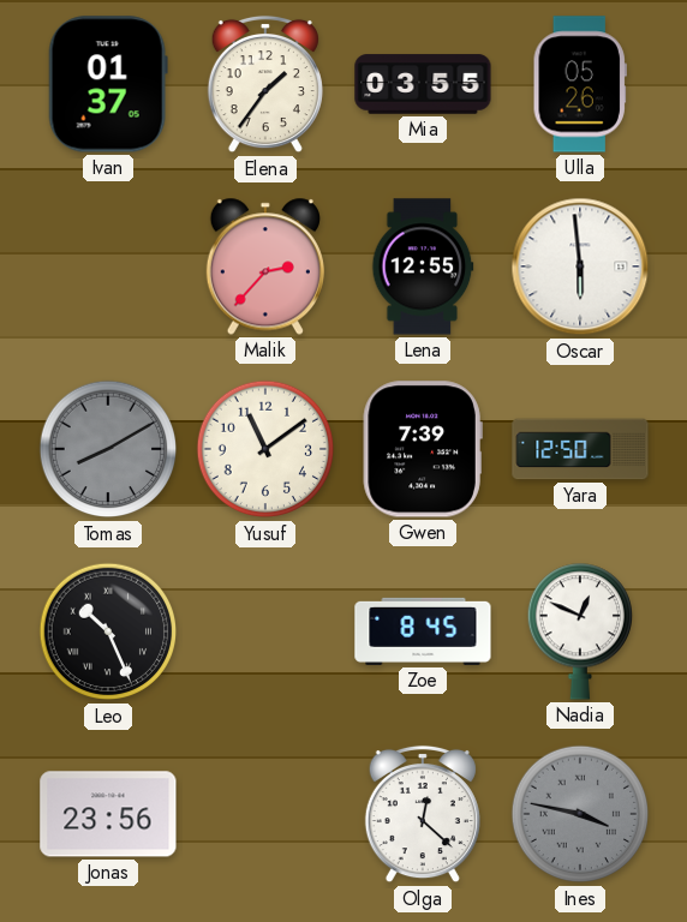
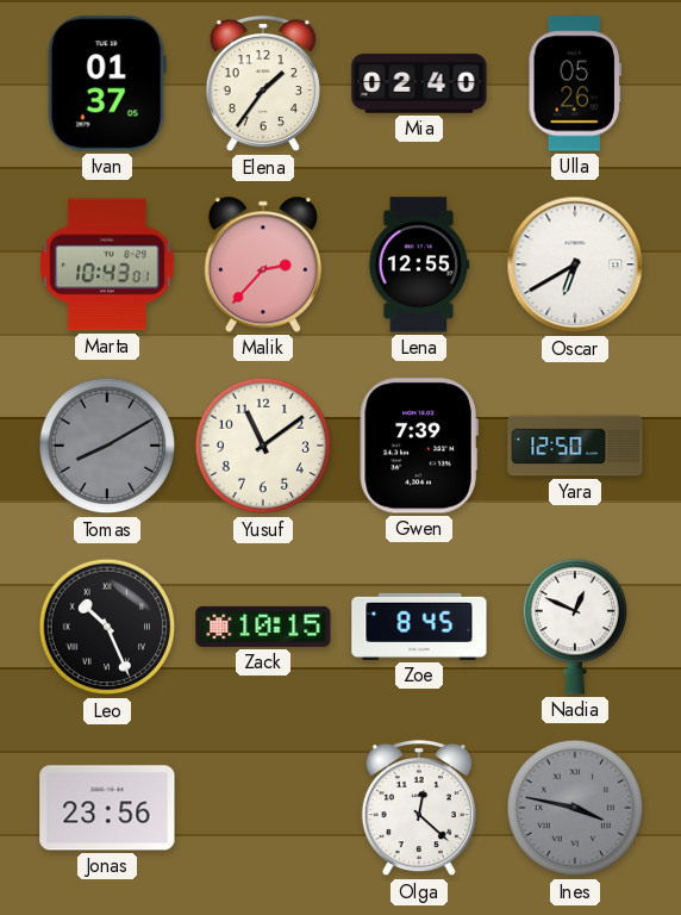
Mia: 03:55 -> 02:40 (419, 83)
Marta: none -> 10:43 (108, 264)
Oscar: 5:59 -> 6:40 (575, 264)
Zack: none -> 10:15 (263, 627)
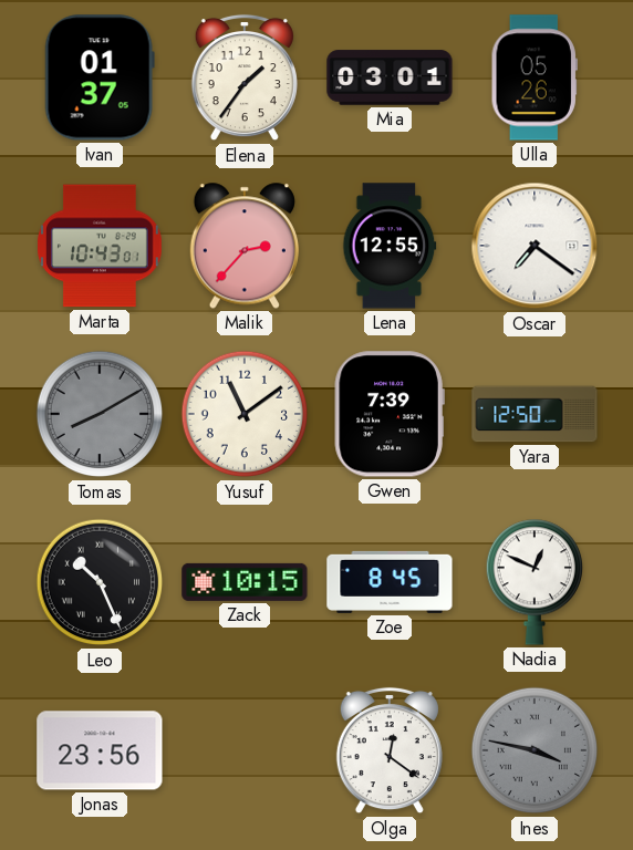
Mia: 02:40 -> 03:01 (390, 77)
Oscar: 6:40 -> 7:21 (535, 246)
Olga: 12:22 -> 12:21 (390, 750)
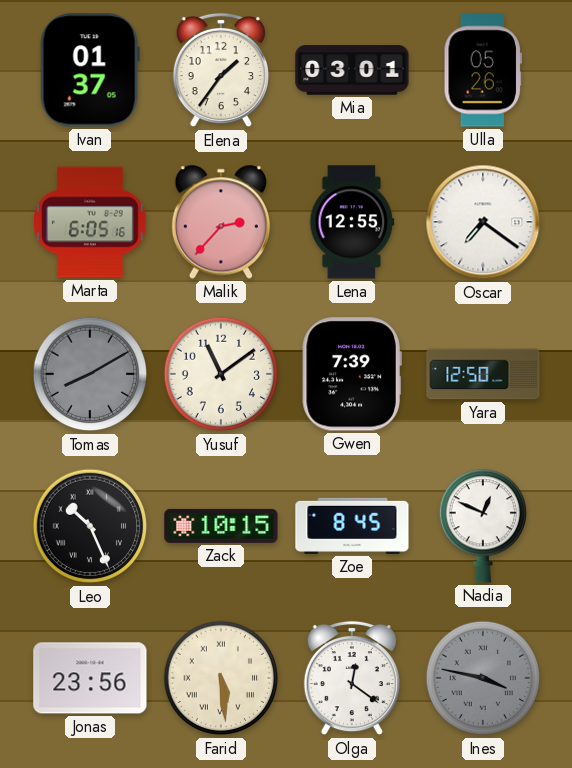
Marta: 10:43 -> 6:05 (91, 222)
Farid: none -> 5:29 (221, 678)
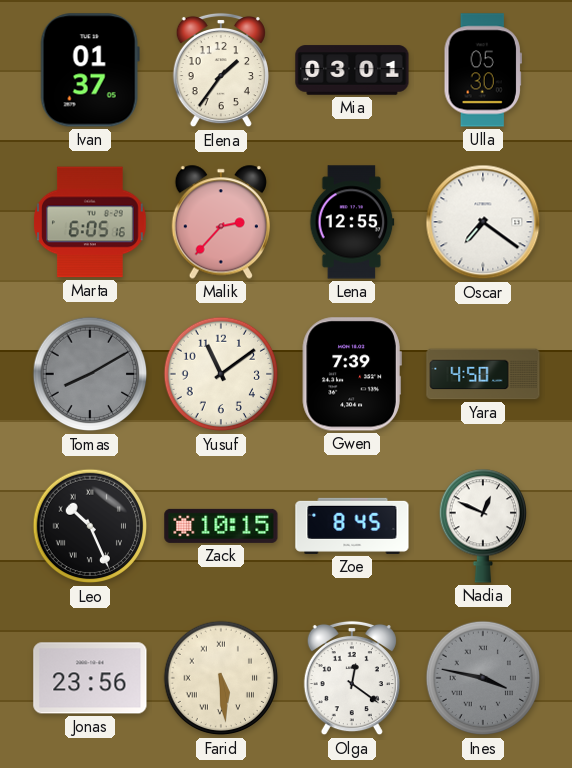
Ulla: 05:26 -> 05:30 (483, 70)
Yara: 12:50 -> 4:50 (483, 374)
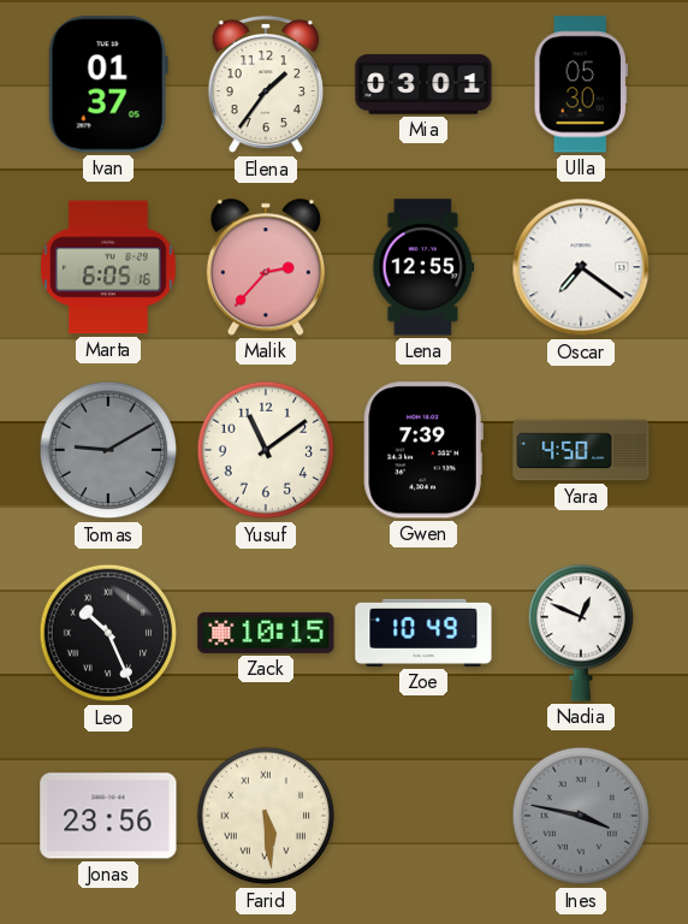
Tomas: 8:10 -> 9:10 (108, 450)
Zoe: 8:45 -> 10:49 (423, 633)
Olga: 12:21 -> none (352, 678)
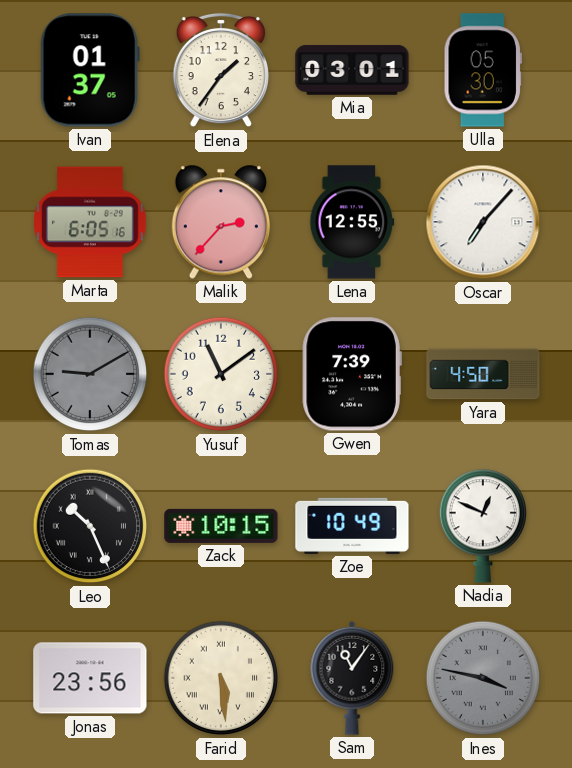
Oscar: 7:21 -> 7:07 (483, 222)
Sam: none -> 11:06 (352, 678)
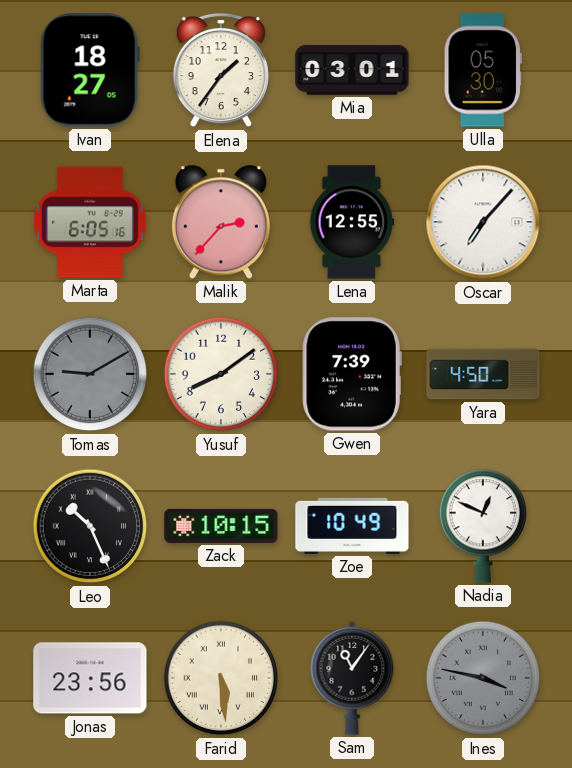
Ivan: 01:37 -> 18:27 (90, 70)
Yusuf: 11:09 -> 8:09 (221, 374)
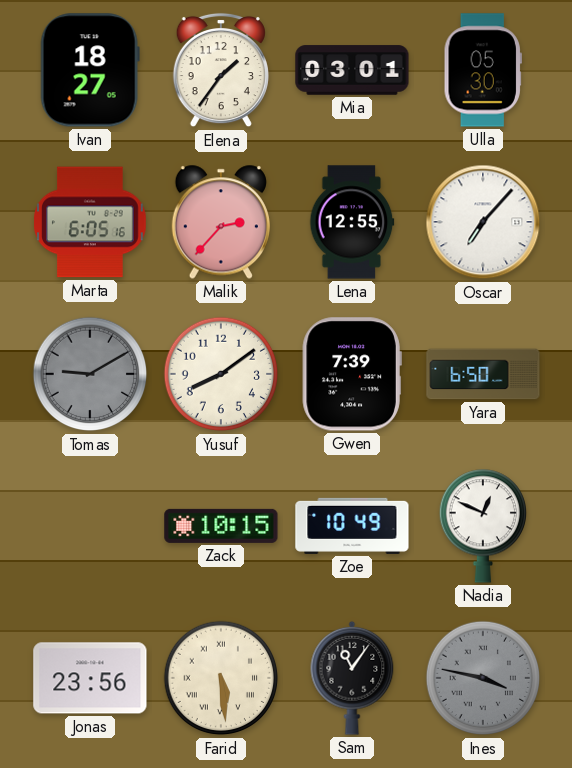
Yara: 4:50 -> 6:50 (483, 374)
Leo: 10:26 -> none (90, 526)
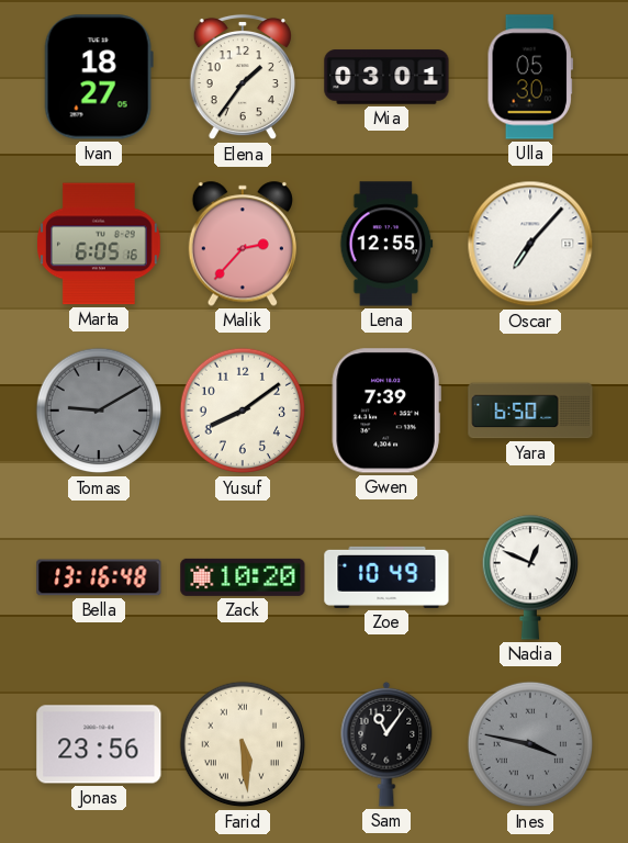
Bella: none -> 13:16 (99, 577)
Zack: 10:15 -> 10:20 (243, 577)
